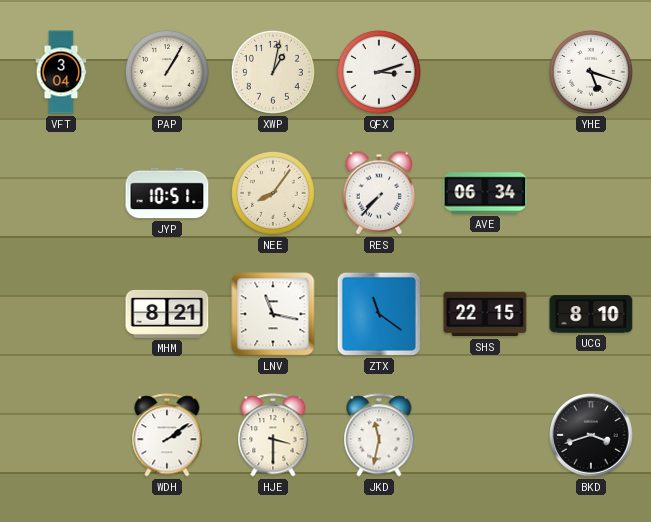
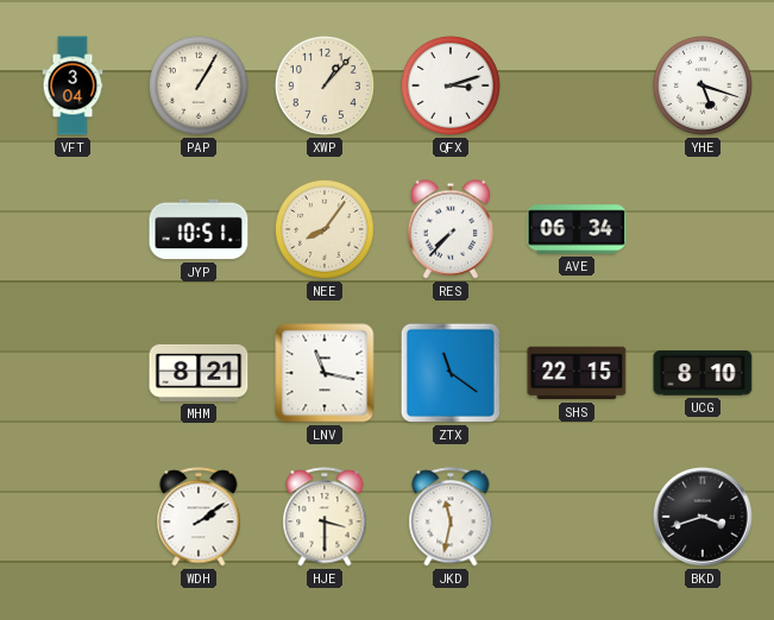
XWP: 1:02 -> 1:07 (325, 86)
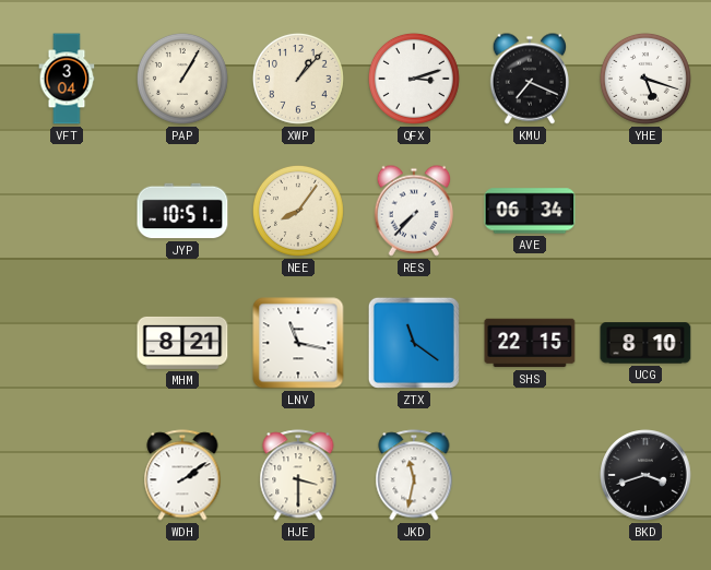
KMU: none -> 7:19 (530, 79)
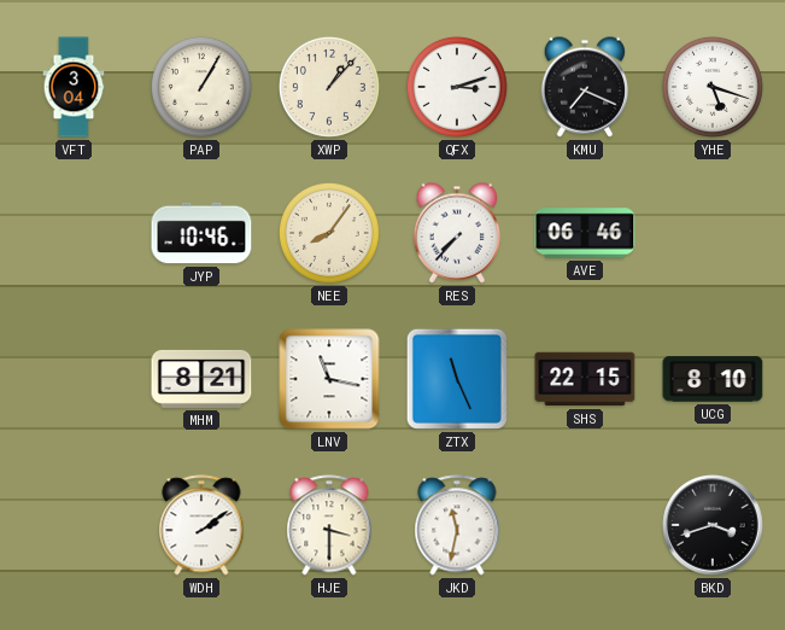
JYP: 10:51 -> 10:46 (201, 233)
AVE: 06:34 -> 06:46 (585, 233)
ZTX: 11:21 -> 11:26 (457, 379)
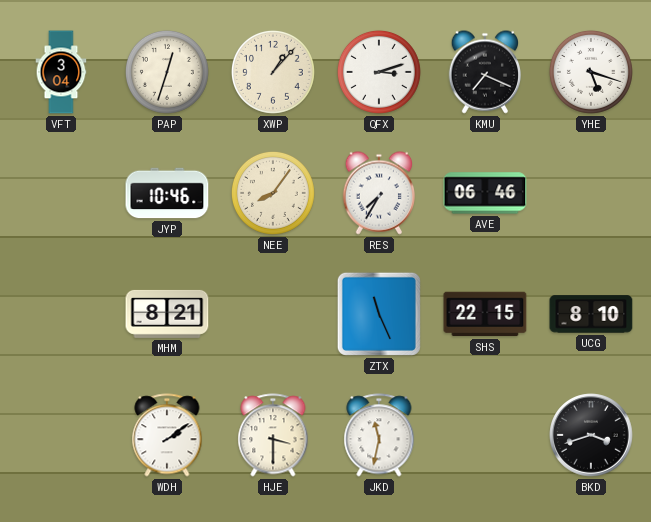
PAP: 1:05 -> 12:33 (167, 72)
RES: 7:37 -> 7:35 (379, 193)
LNV: 11:17 -> none (329, 379)
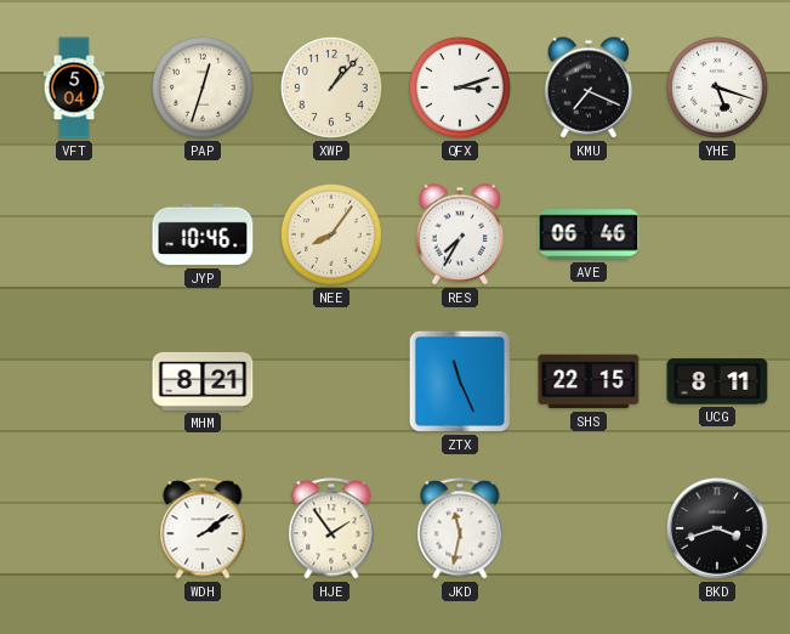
VFT: 3:04 -> 5:04 (74, 87)
UCG: 8:10 -> 8:11 (717, 381)
HJE: 3:30 -> 1:54 (331, 528)
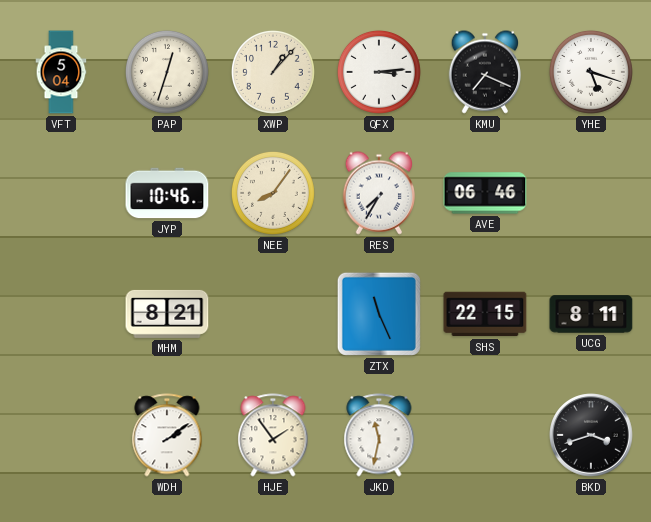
QFX: 3:12 -> 3:14 (379, 72)
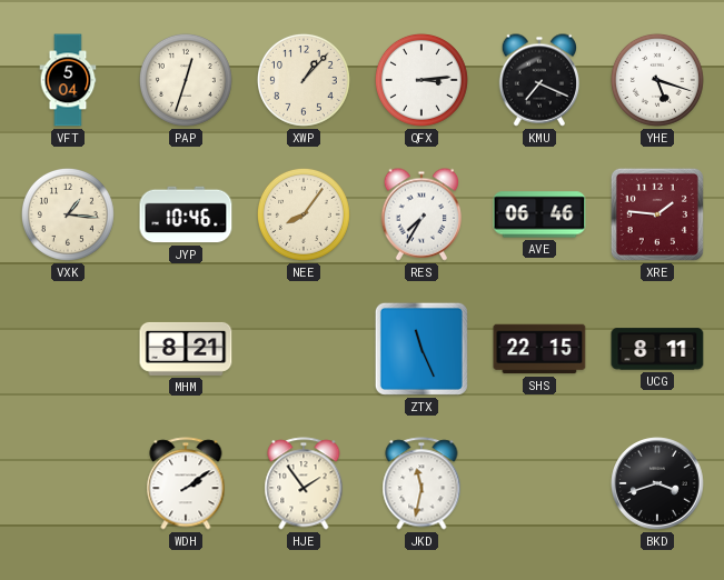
VXK: none -> 1:16 (68, 214)
XRE: none -> 1:46 (657, 214)
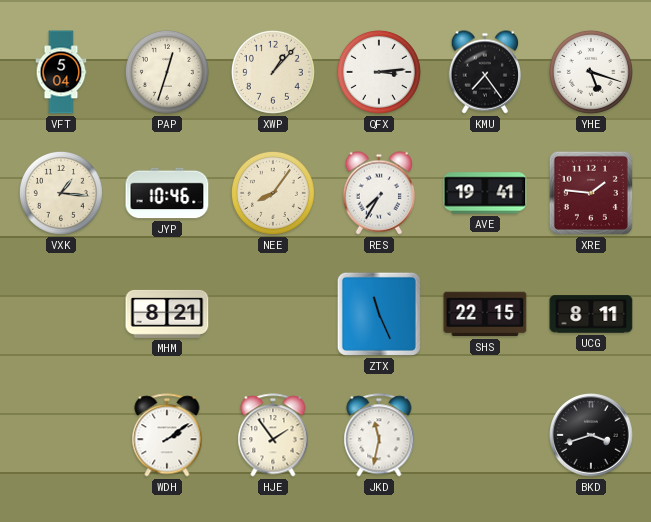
KMU: 7:19 -> 7:24 (485, 72)
AVE: 06:46 -> 19:41 (485, 193)
